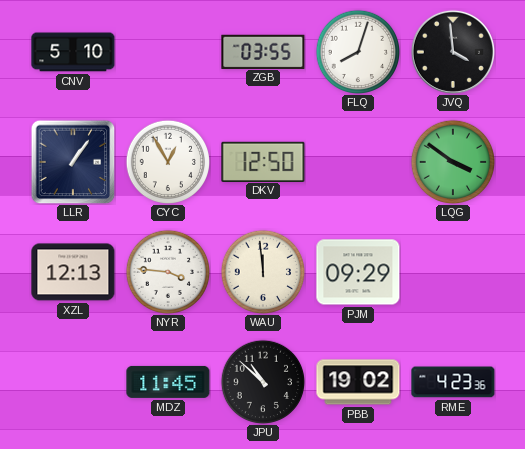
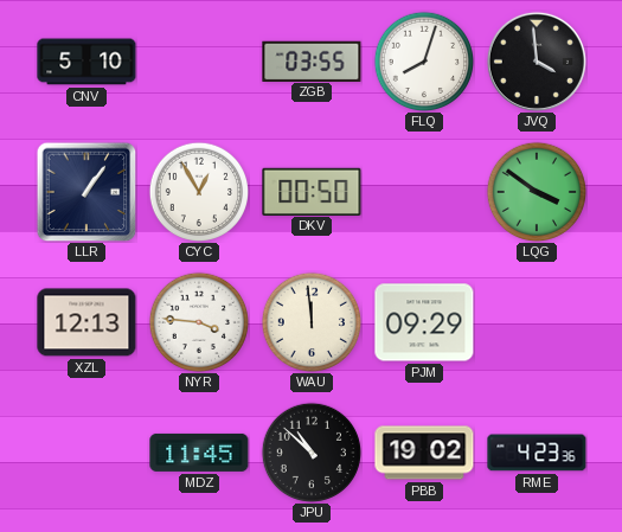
DKV: 12:50 -> 00:50 (312, 191)
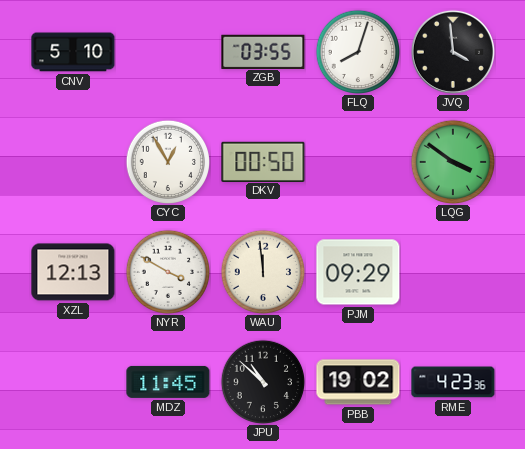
LLR: 1:06 -> none (86, 192)
NYR: 3:46 -> 3:50 (167, 271)
